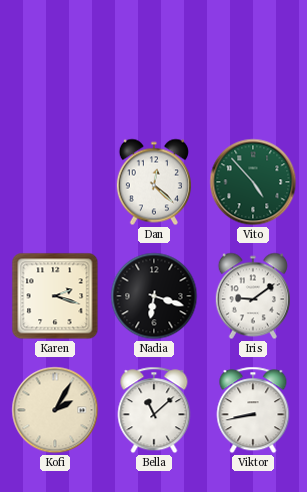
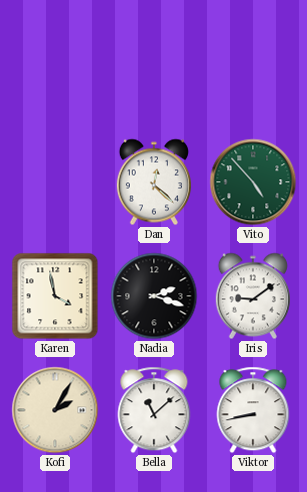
Karen: 2:18 -> 3:58 (55, 296)
Nadia: 6:18 -> 2:18 (154, 296)
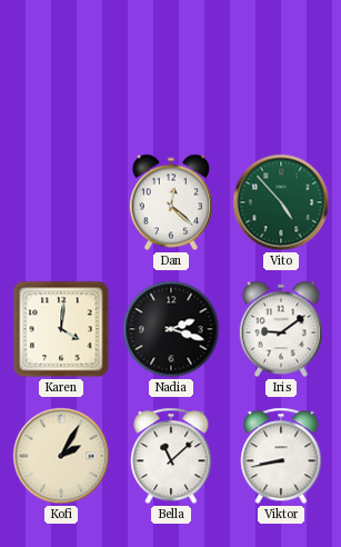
Karen: 3:58 -> 4:01 (61, 329)
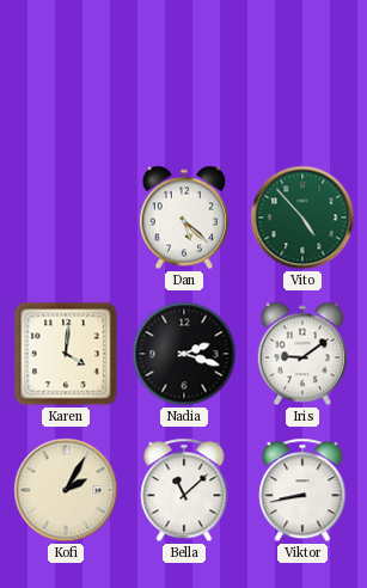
Dan: 12:22 -> 5:22 (184, 218)
